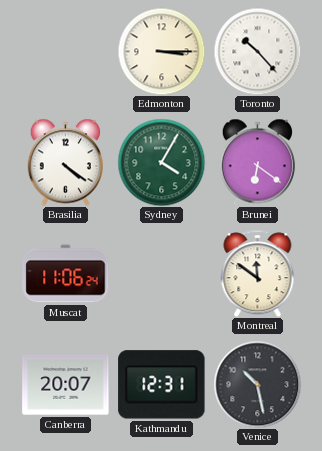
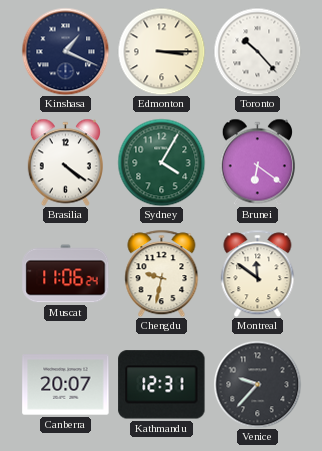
Kinshasa: none -> 1:19 (65, 51)
Chengdu: none -> 9:32 (162, 273)
Venice: 10:28 -> 9:37 (257, 384)
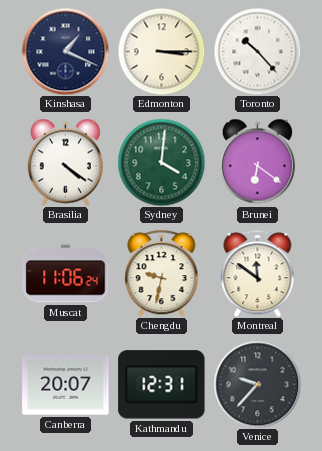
Sydney: 4:05 -> 4:01 (161, 162)
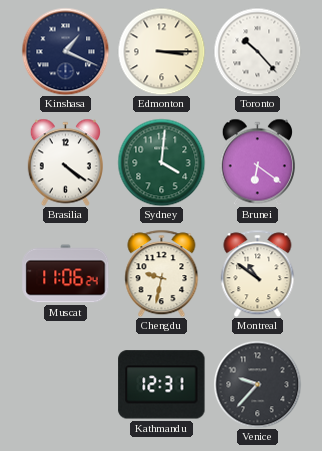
Montreal: 11:51 -> 10:51 (258, 273)
Canberra: 20:07 -> none (66, 385)
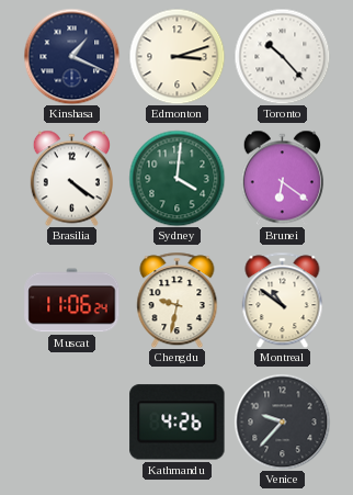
Edmonton: 3:15 -> 3:12 (176, 56)
Kathmandu: 12:31 -> 4:26 (178, 423)
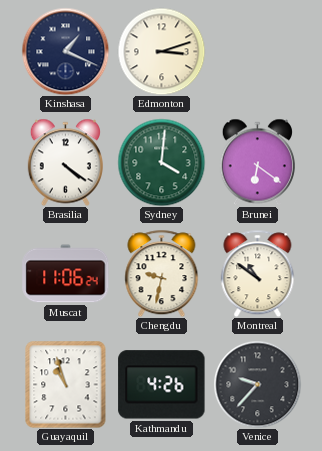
Toronto: 10:23 -> none (282, 56)
Guayaquil: none -> 10:57 (66, 384)
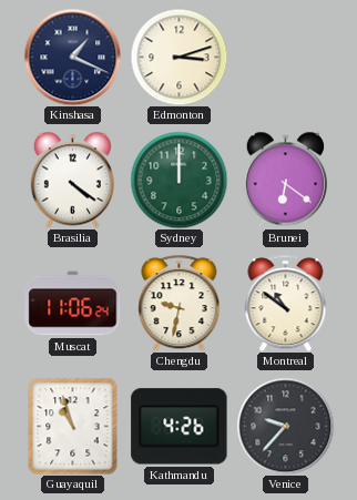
Sydney: 4:01 -> 12:00 (178, 180)
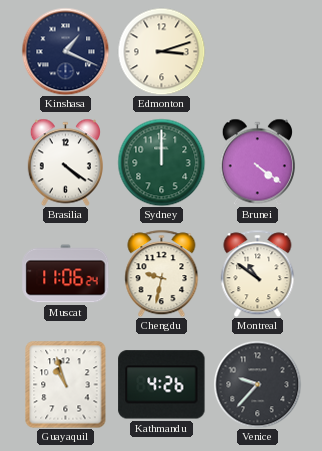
Brunei: 6:21 -> 4:21 (257, 162)
